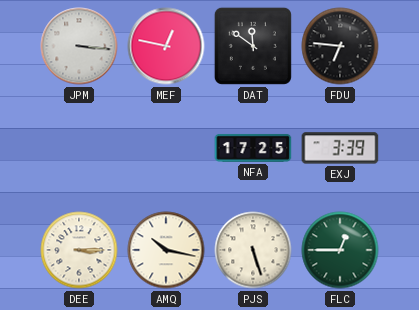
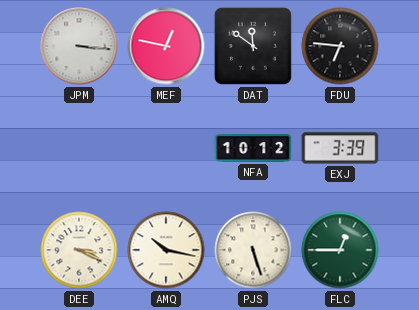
NFA: 17:25 -> 10:12 (253, 148)
DEE: 3:15 -> 3:19 (79, 250)
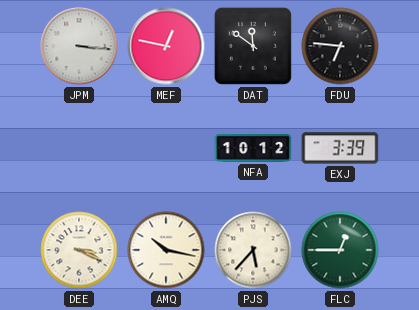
PJS: 5:27 -> 5:37 (253, 250)
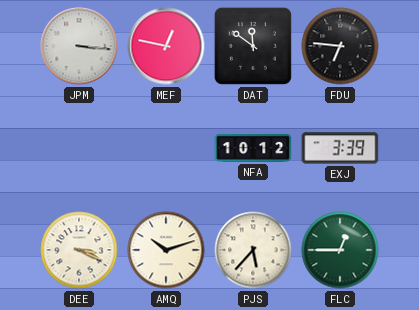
AMQ: 10:17 -> 10:12 (166, 250)
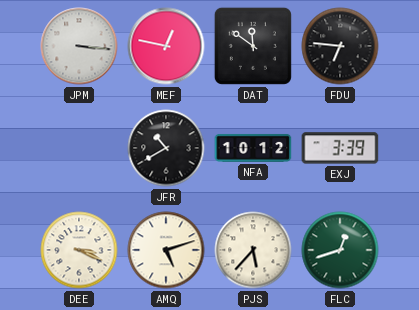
JFR: none -> 10:40 (166, 148)
AMQ: 10:12 -> 5:12 (166, 250)
FLC: 12:45 -> 12:42 (340, 250)
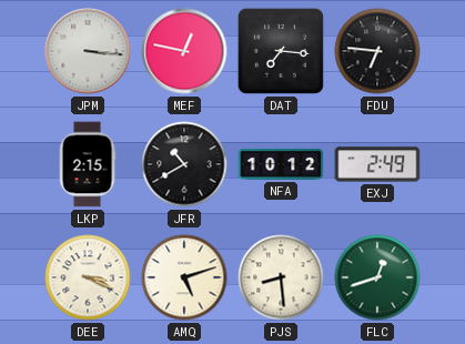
DAT: 11:51 -> 7:16 (281, 51)
LKP: none -> 2:15 (88, 164)
EXJ: 3:39 -> 2:49 (377, 164)
PJS: 5:37 -> 8:29 (281, 277)
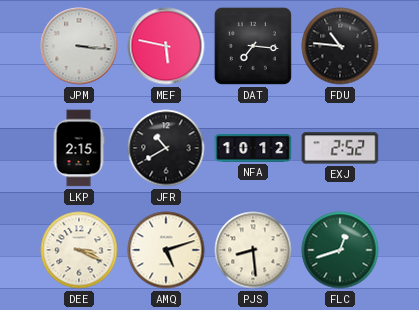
MEF: 12:47 -> 5:47 (166, 46)
FDU: 6:46 -> 10:46 (340, 46)
EXJ: 2:49 -> 2:52 (340, 148)
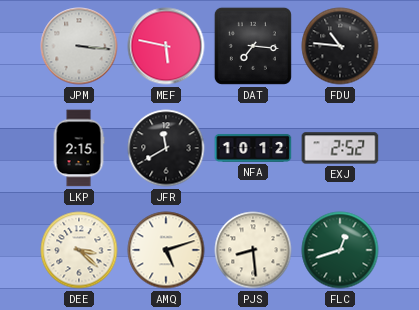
JFR: 10:40 -> 11:40 (166, 148)
DEE: 3:19 -> 3:22 (79, 250)
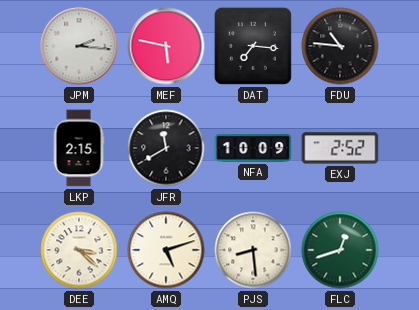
JPM: 3:16 -> 2:16 (79, 46)
NFA: 10:12 -> 10:09 (253, 148)
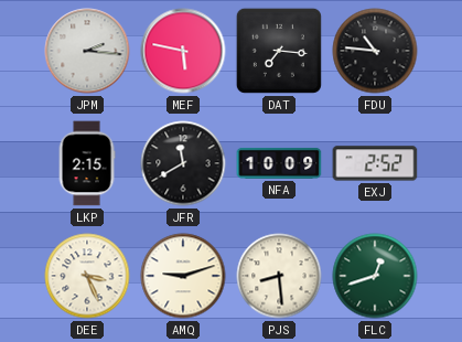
DEE: 3:22 -> 3:26 (87, 276)
AMQ: 5:12 -> 9:12 (183, 276)
